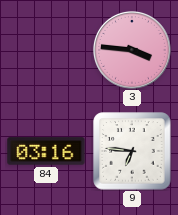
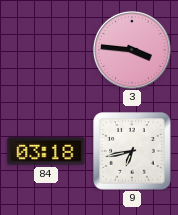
84: 03:16 -> 03:18 (46, 151)
9: 6:46 -> 6:43 (132, 151)
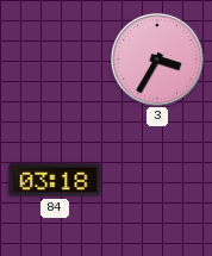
3: 3:46 -> 3:35 (157, 60)
9: 6:43 -> none (132, 151)
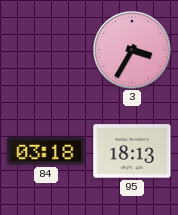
95: none -> 18:13 (132, 151)
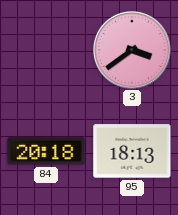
3: 3:35 -> 3:39 (132, 50)
84: 03:18 -> 20:18 (46, 151)
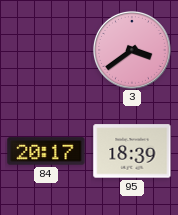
84: 20:18 -> 20:17 (46, 151)
95: 18:13 -> 18:39 (132, 151)
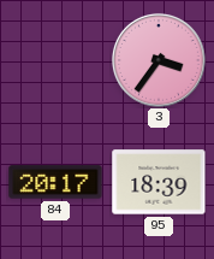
3: 3:39 -> 3:36 (159, 60)
